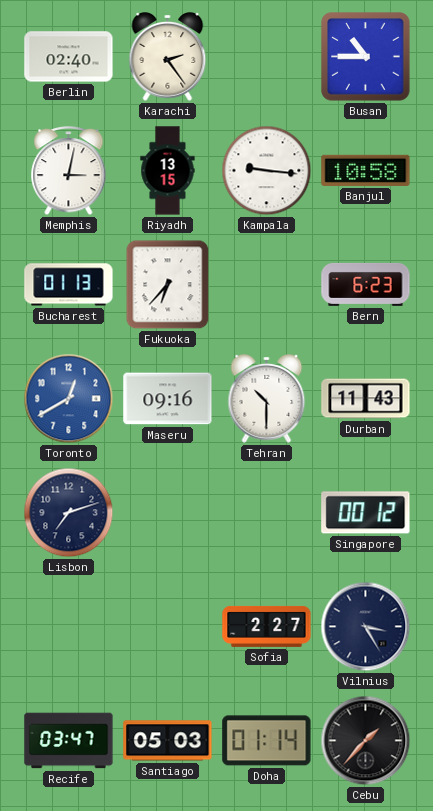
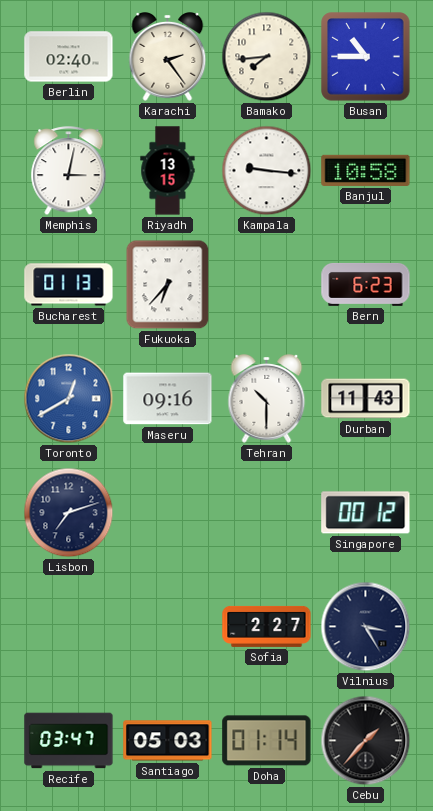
Bamako: none -> 7:44 (267, 57)
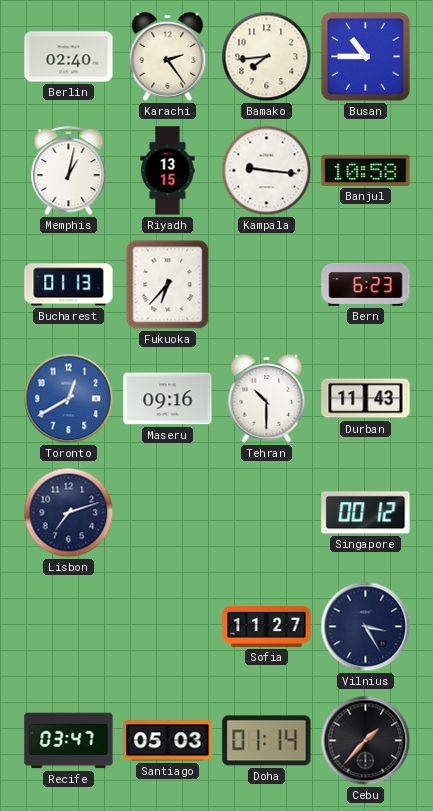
Memphis: 3:02 -> 1:02 (69, 172)
Sofia: 2:27 -> 11:27 (267, 626)
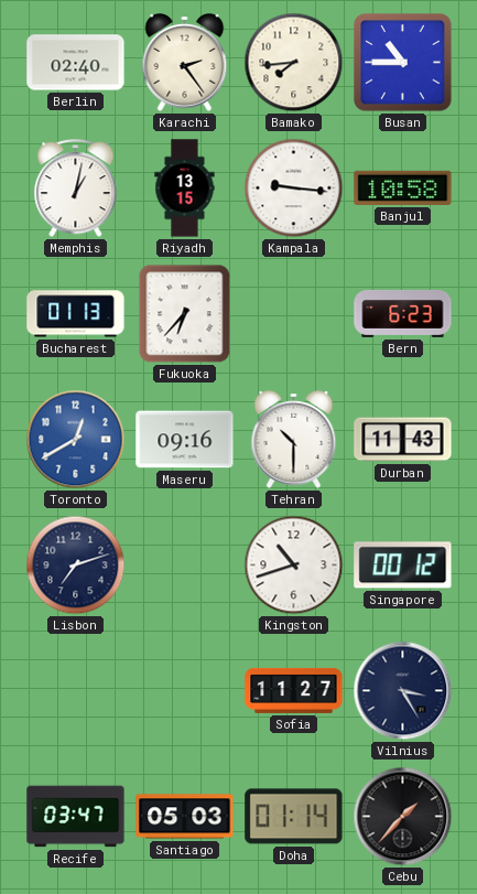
Kingston: none -> 10:42 (294, 566)
